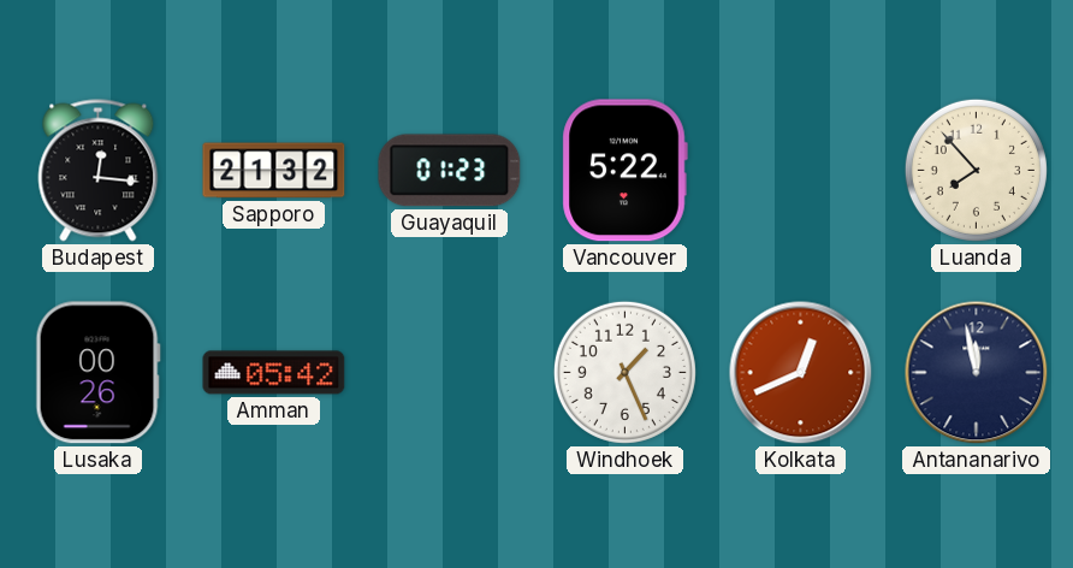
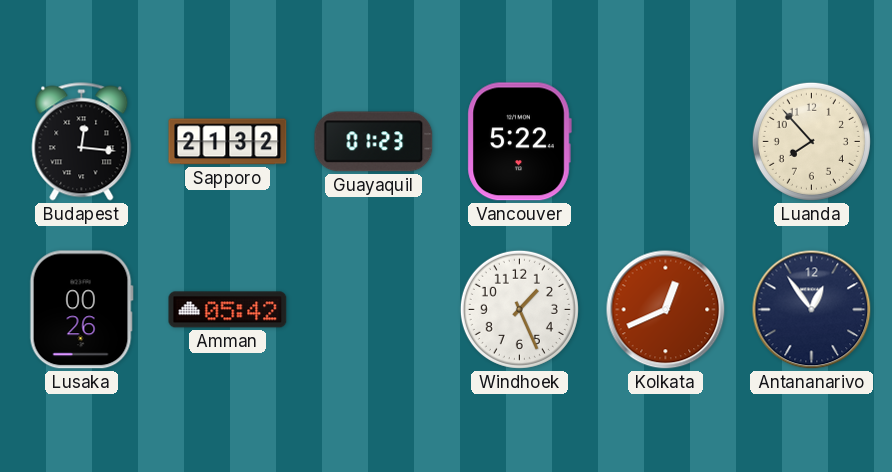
Antananarivo: 11:58 -> 12:54 (812, 310)
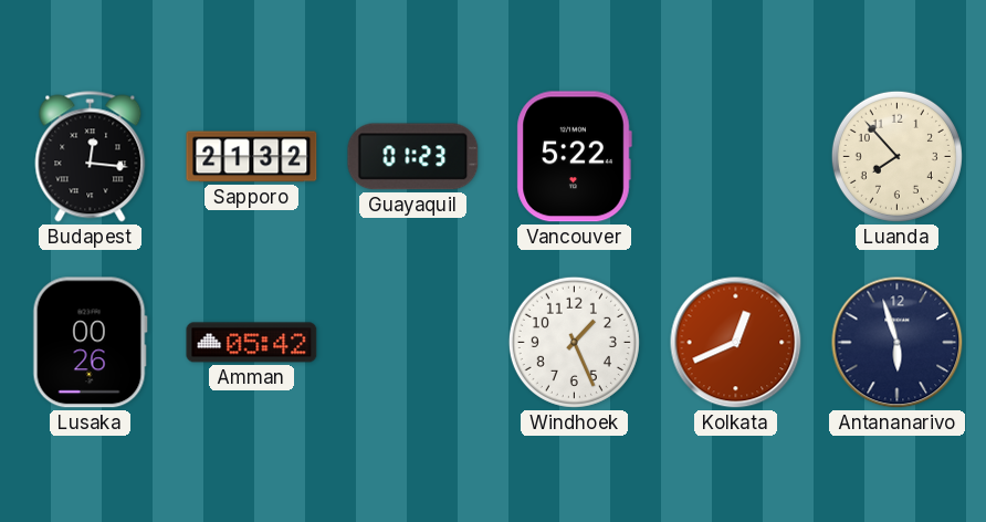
Antananarivo: 12:54 -> 5:57 (898, 343)
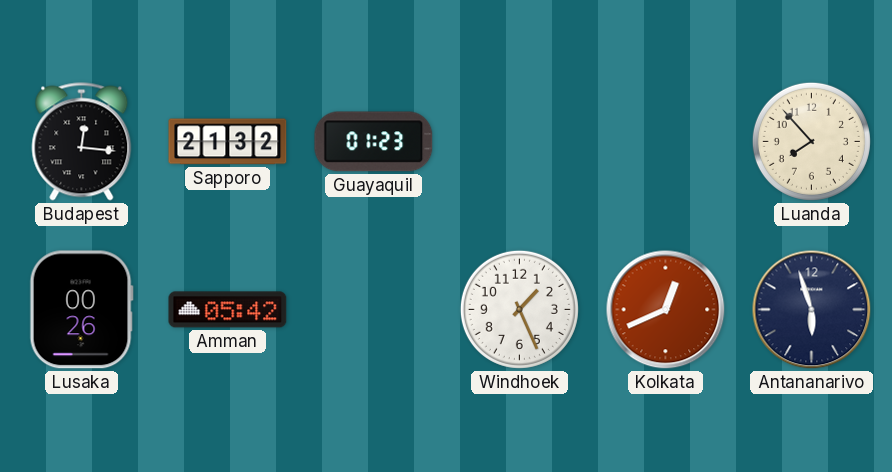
Vancouver: 5:22 -> none (574, 157)
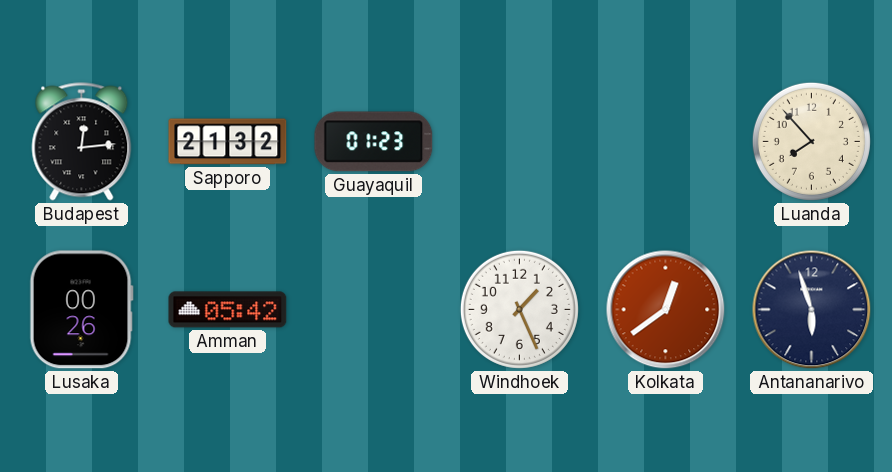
Budapest: 12:16 -> 12:14 (82, 142)
Kolkata: 12:41 -> 12:39 (666, 310)
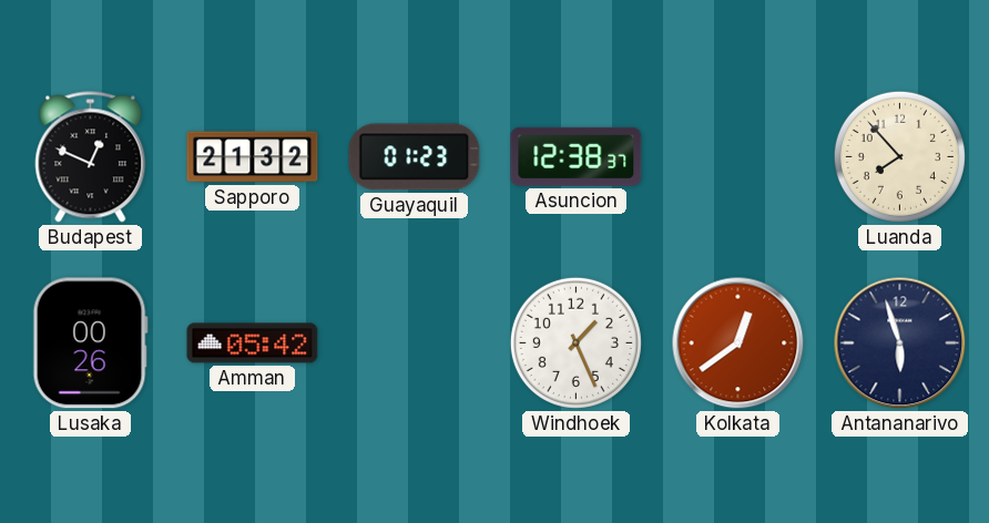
Budapest: 12:14 -> 12:49 (91, 157)
Asuncion: none -> 12:38 (577, 156)
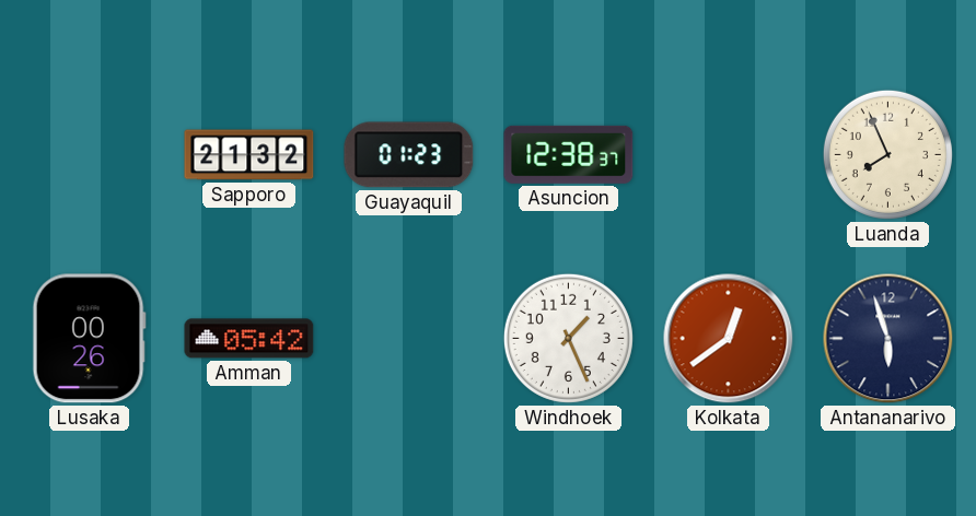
Budapest: 12:49 -> none (91, 157)
Luanda: 7:53 -> 7:56 (887, 154)
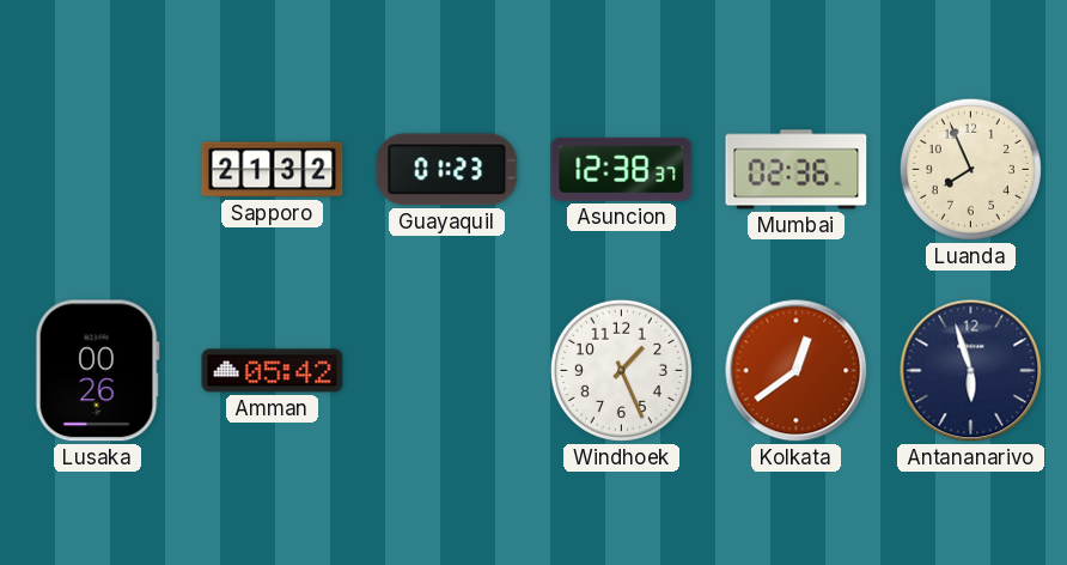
Mumbai: none -> 02:36 (797, 170)
